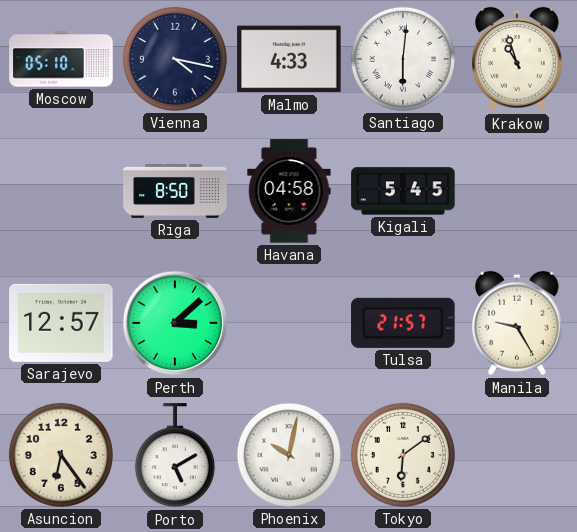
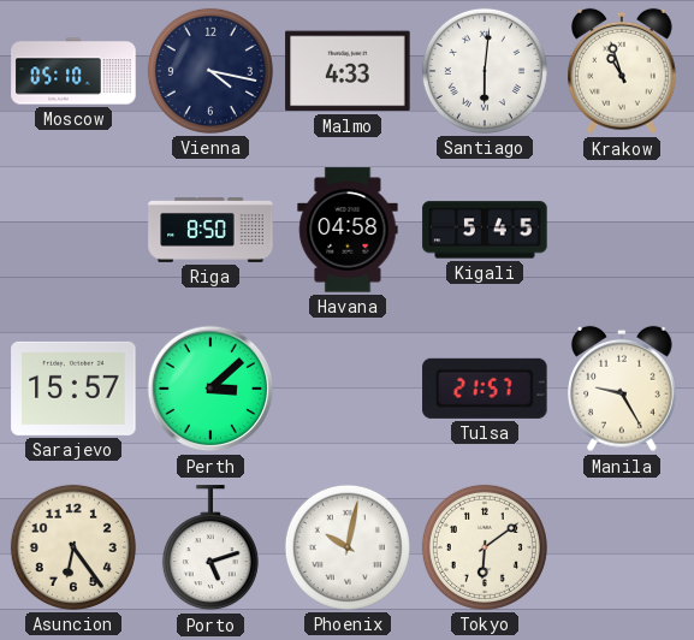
Sarajevo: 12:57 -> 15:57 (73, 389)
Porto: 5:10 -> 5:12 (210, 549)
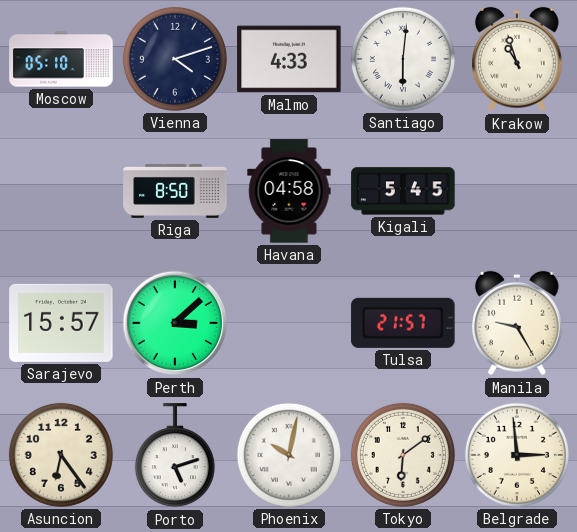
Vienna: 4:17 -> 4:12 (175, 59)
Belgrade: none -> 2:59 (517, 455)
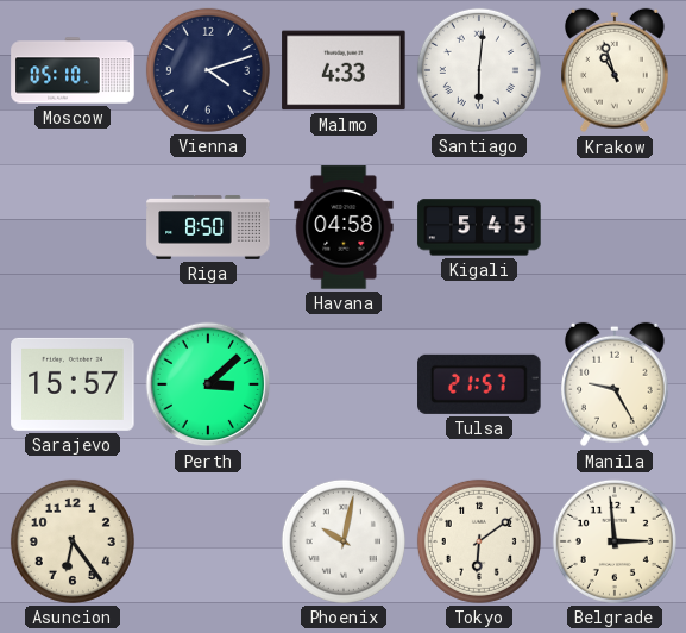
Porto: 5:12 -> none (175, 456)
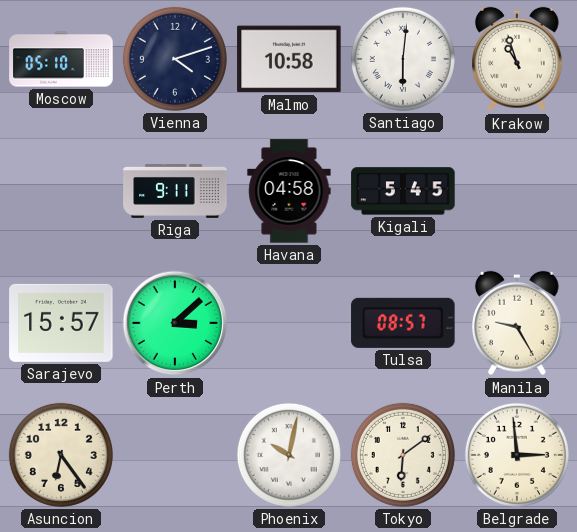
Malmo: 4:33 -> 10:58 (289, 59)
Riga: 8:50 -> 9:11 (175, 191)
Tulsa: 21:57 -> 08:57 (403, 323)
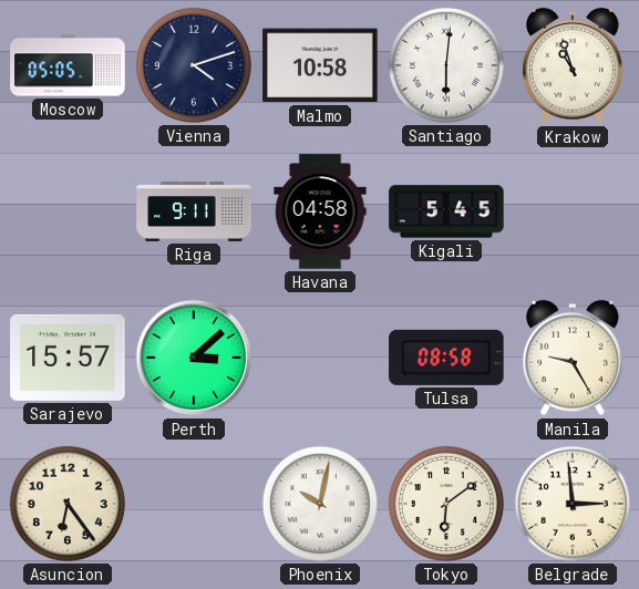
Moscow: 05:10 -> 05:05 (68, 65)
Tulsa: 08:57 -> 08:58 (446, 358)
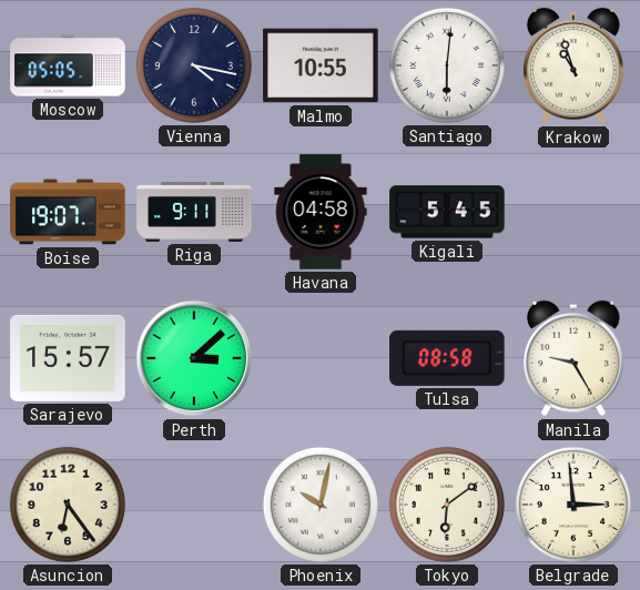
Vienna: 4:12 -> 4:17 (194, 65)
Malmo: 10:58 -> 10:55 (321, 65)
Boise: none -> 19:07 (68, 212)
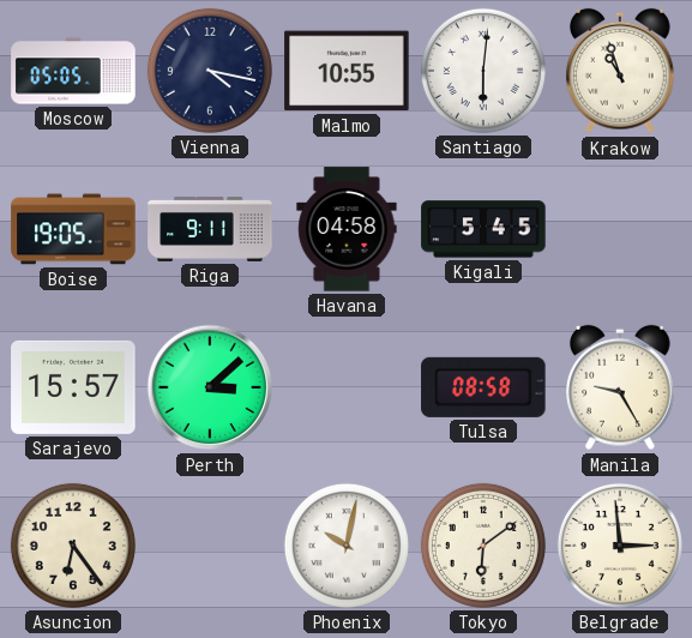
Boise: 19:07 -> 19:05 (73, 229)
